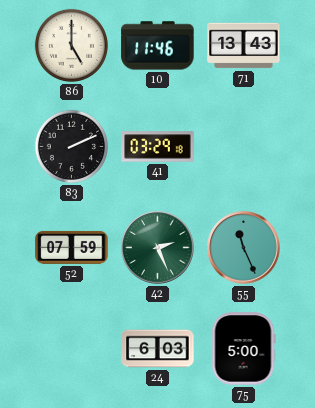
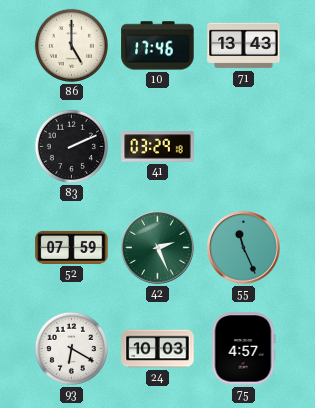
10: 11:46 -> 17:46 (158, 46)
93: none -> 6:20 (71, 348)
24: 6:03 -> 10:03 (158, 349)
75: 5:00 -> 4:57 (243, 349)
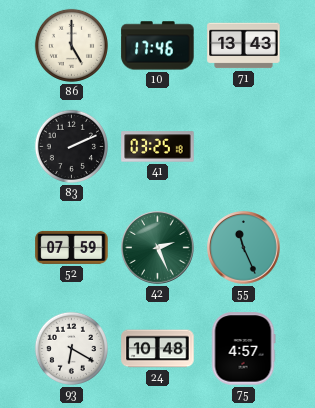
41: 03:29 -> 03:25 (158, 147)
24: 10:03 -> 10:48 (158, 349)
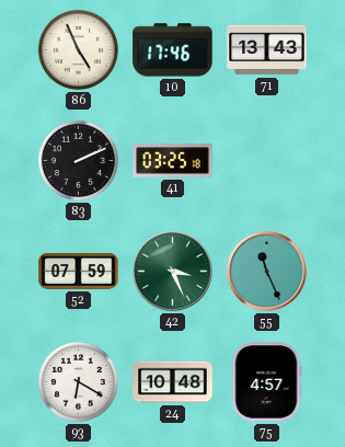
86: 5:00 -> 4:56 (78, 49)
42: 2:26 -> 3:26 (173, 272)
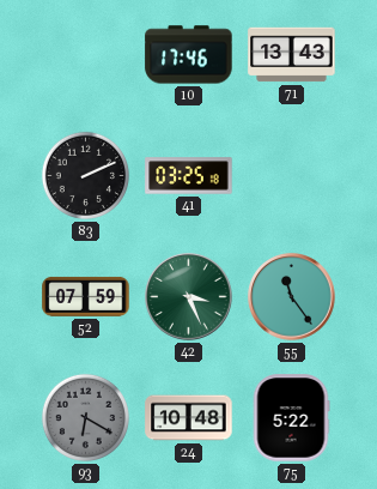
86: 4:56 -> none (78, 49)
55: 11:26 -> 11:24 (292, 297)
93 dial: white -> grey (85, 417)
75: 4:57 -> 5:22 (291, 418)
